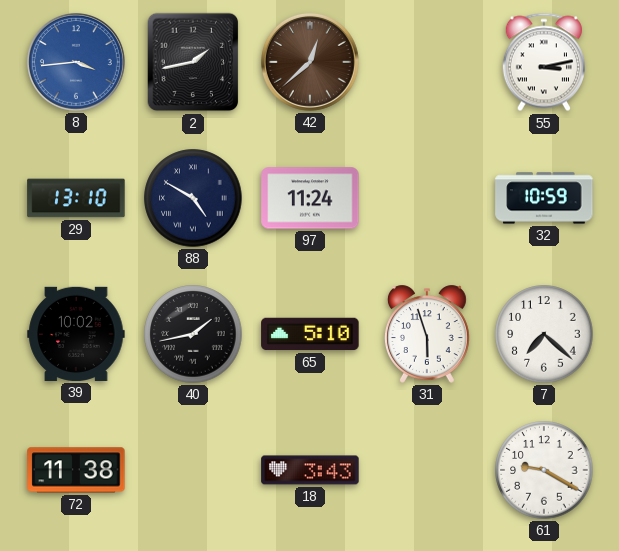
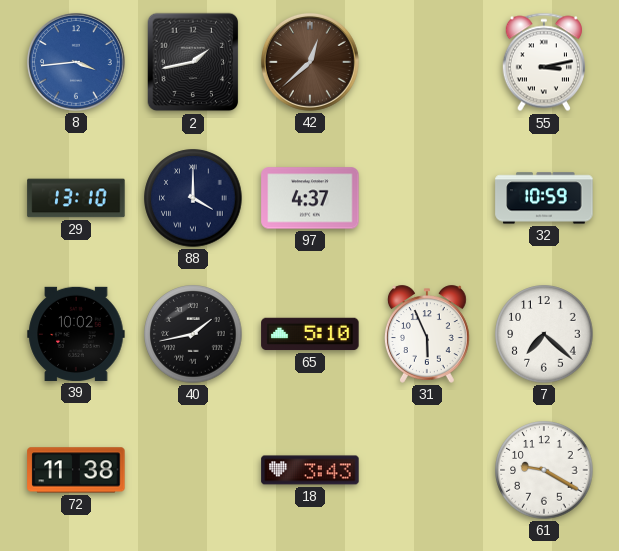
88: 4:50 -> 4:00 (193, 198)
97: 11:24 -> 4:37 (310, 198)
31: 5:57 -> 5:56 (427, 334)
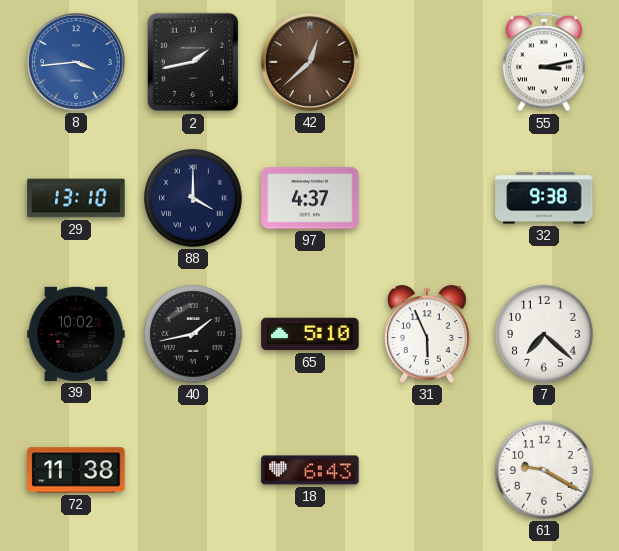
32: 10:59 -> 9:38 (544, 198)
18: 3:43 -> 6:43 (310, 470)
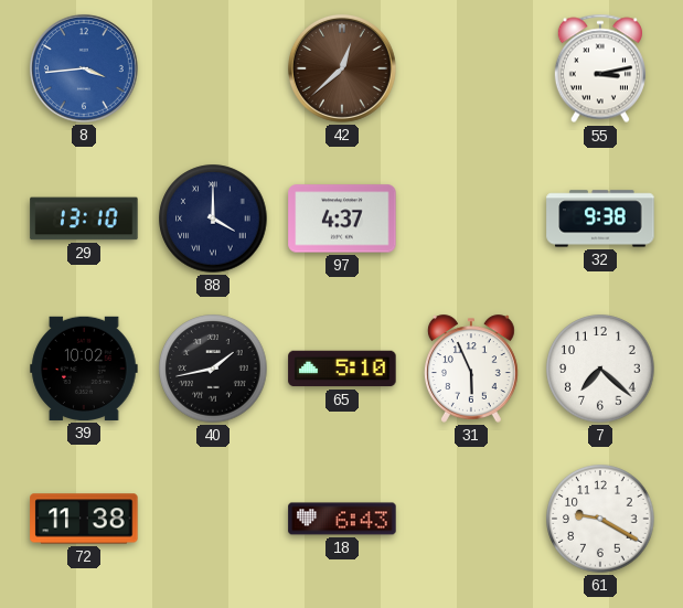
2: 1:43 -> none (193, 62)
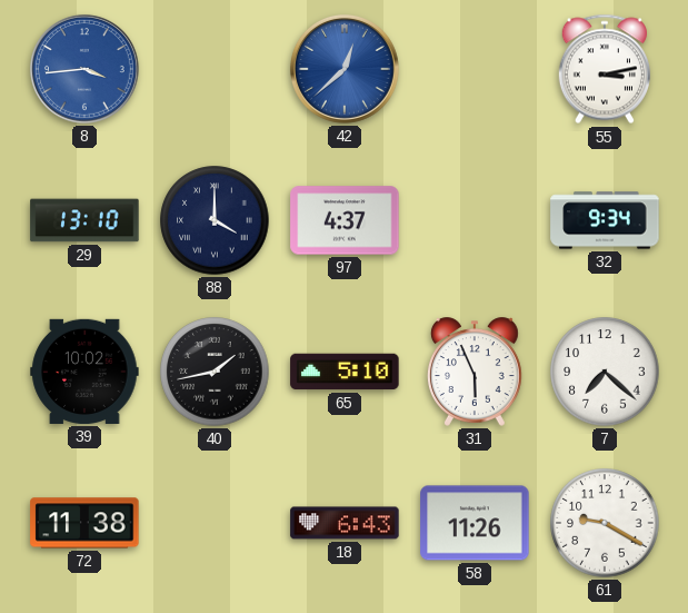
42 dial: brown -> blue (345, 69)
32: 9:38 -> 9:34 (605, 220)
58: none -> 11:26 (475, 523)
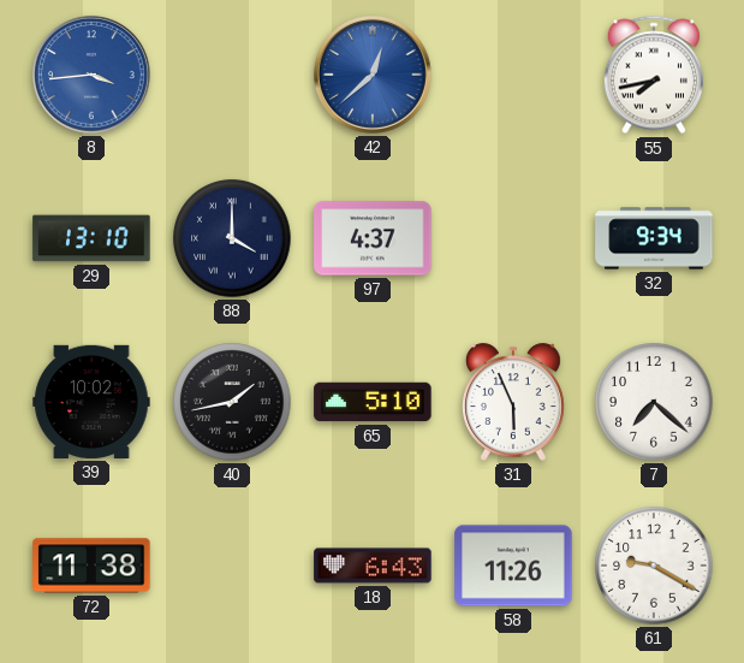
55: 3:13 -> 7:43 (654, 75)
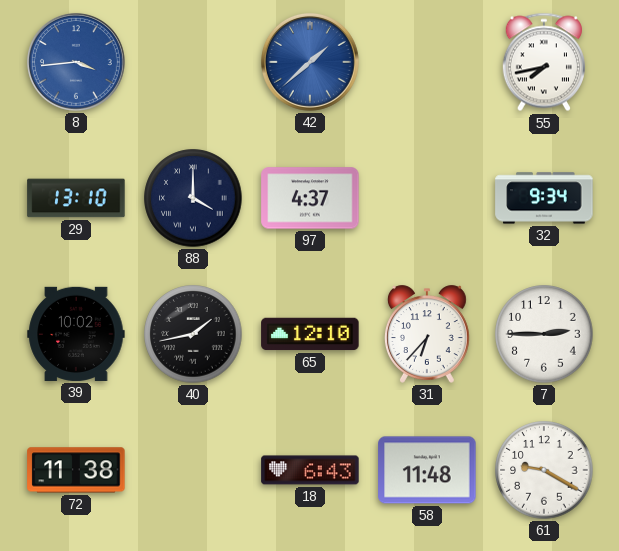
42: 12:38 -> 1:38 (310, 62)
65: 5:10 -> 12:10 (310, 334)
31: 5:56 -> 6:37 (427, 334)
7: 7:22 -> 2:45 (544, 334)
58: 11:26 -> 11:48 (427, 470)
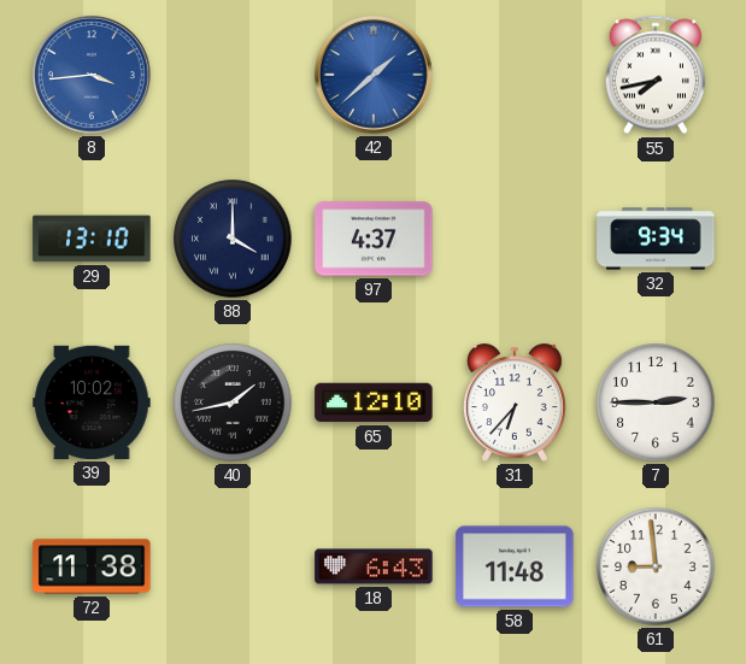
61: 9:20 -> 8:59 (656, 566)
